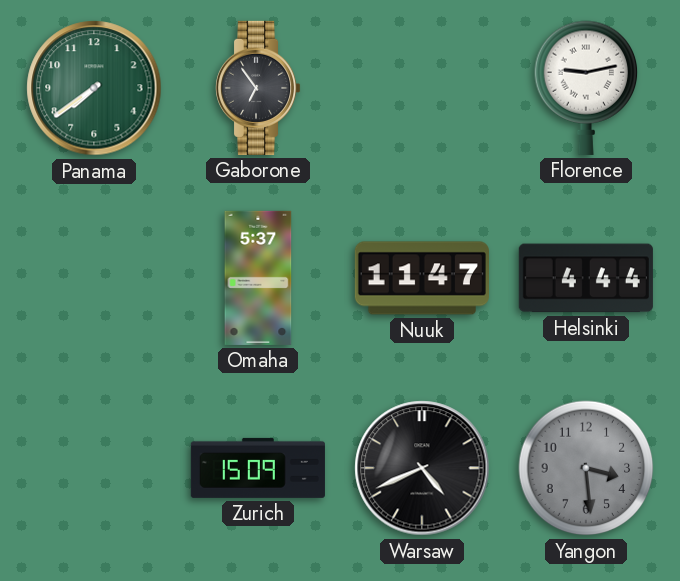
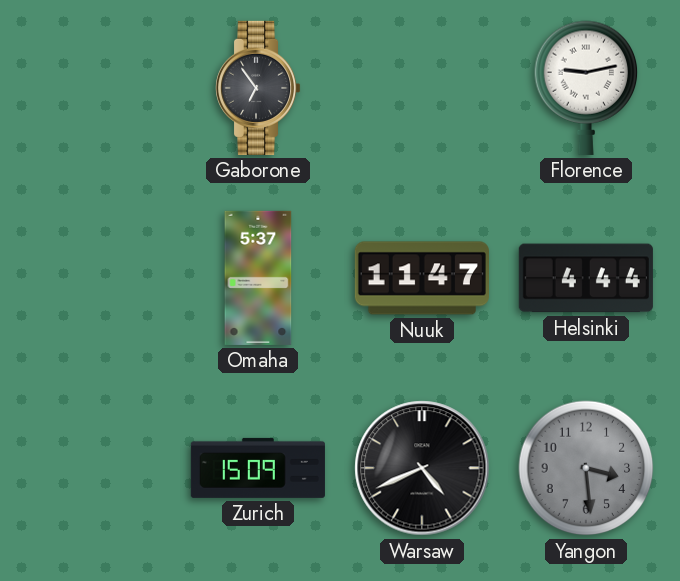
Panama: 7:39 -> none (94, 88)
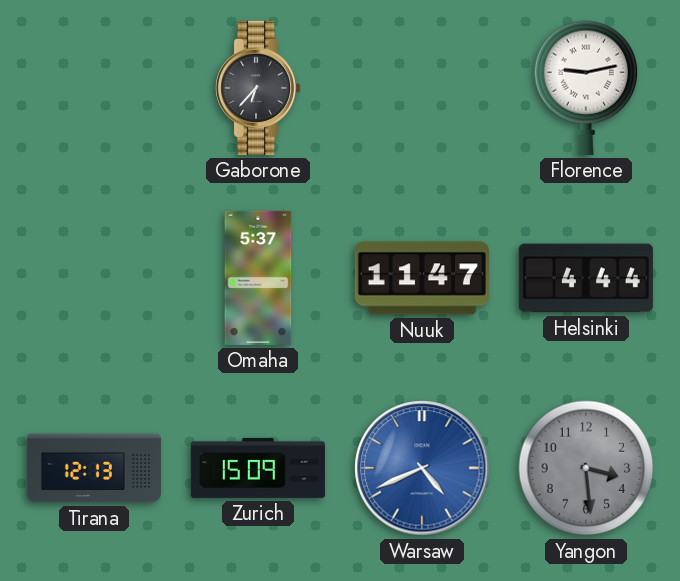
Gaborone: 6:54 -> 6:37 (259, 88)
Tirana: none -> 12:13 (94, 468)
Warsaw dial: black -> blue (422, 468)
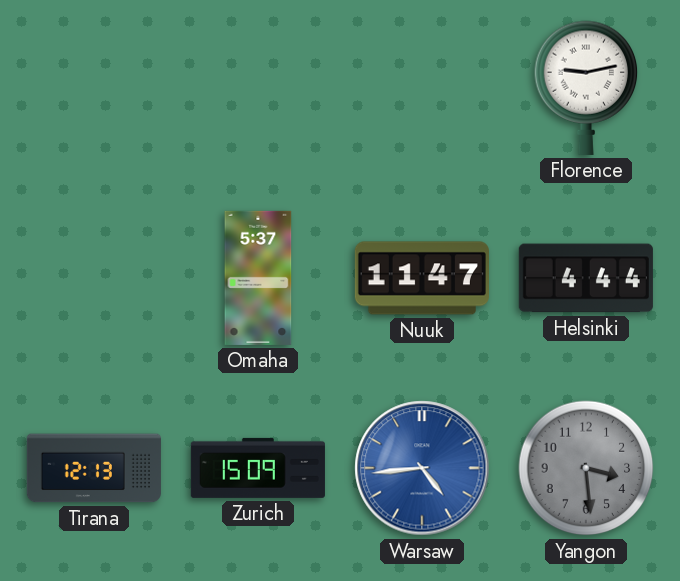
Gaborone: 6:37 -> none (259, 88)
Warsaw: 4:41 -> 4:44 (422, 468)
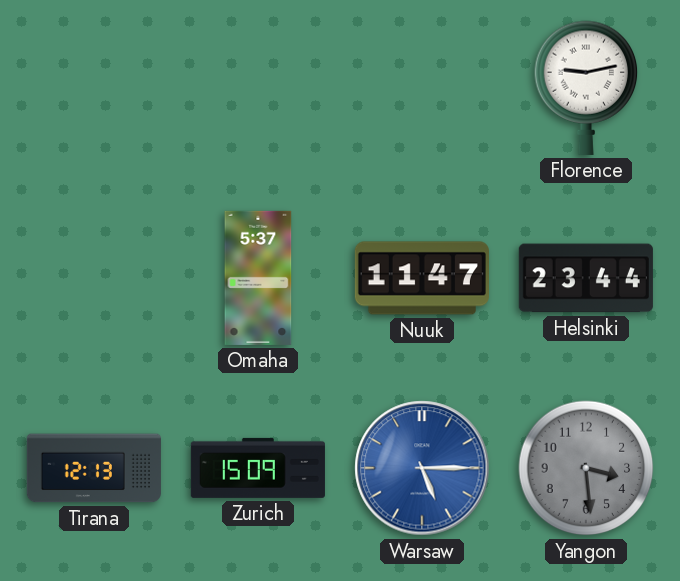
Helsinki: 4:44 -> 23:44 (586, 278)
Warsaw: 4:44 -> 5:15 (422, 468)
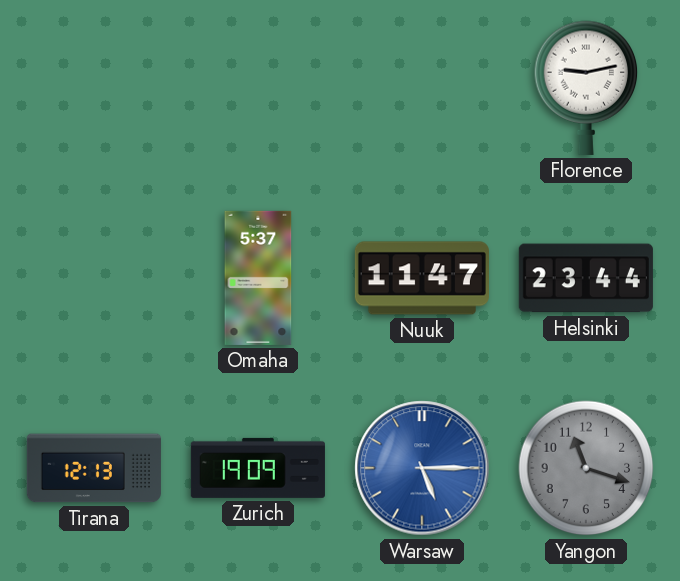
Zurich: 15:09 -> 19:09 (258, 468)
Yangon: 3:29 -> 11:18 (586, 468)
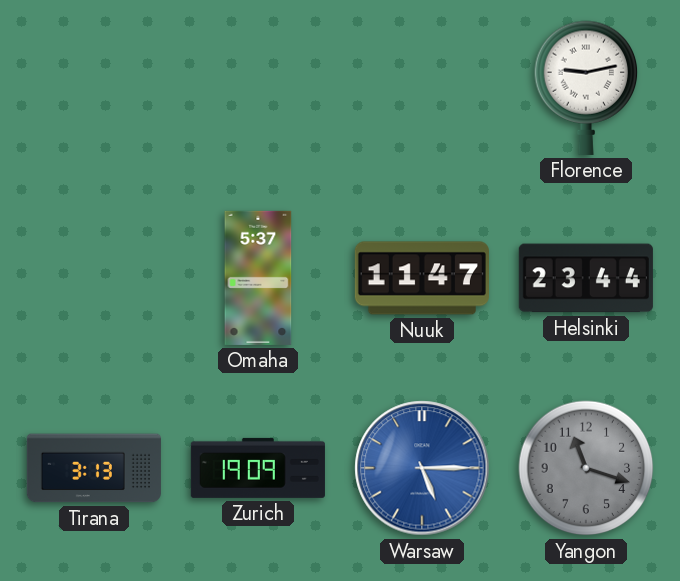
Tirana: 12:13 -> 3:13 (94, 468)
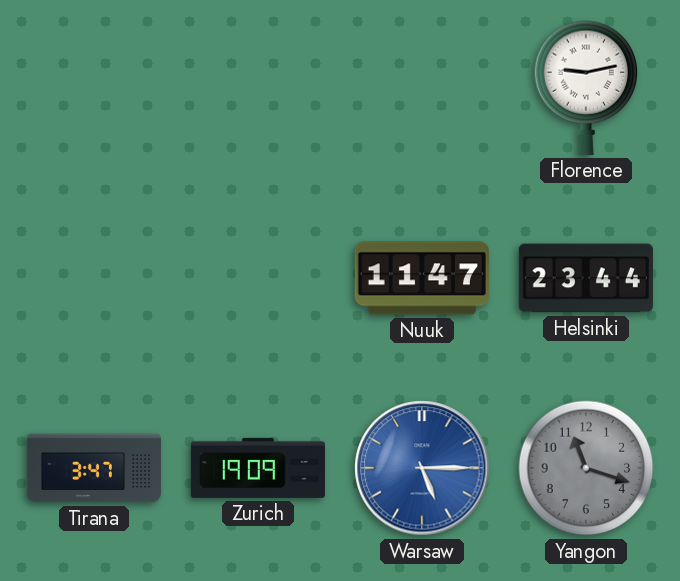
Omaha: 5:37 -> none (258, 278)
Tirana: 3:13 -> 3:47 (94, 468)
